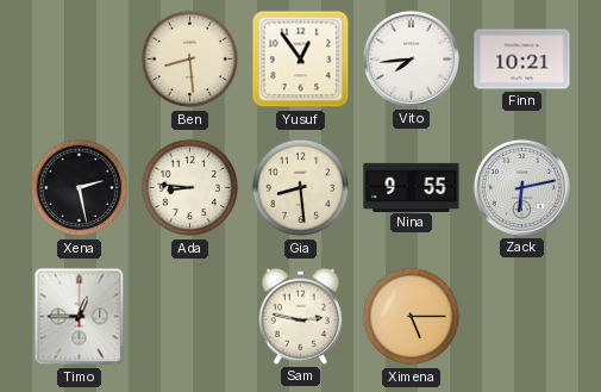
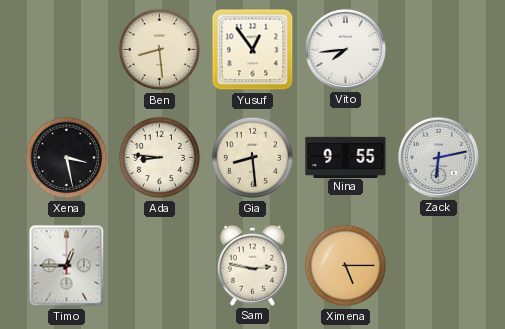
Finn: 10:21 -> none (522, 60)
Xena: 2:28 -> 3:28 (67, 158)
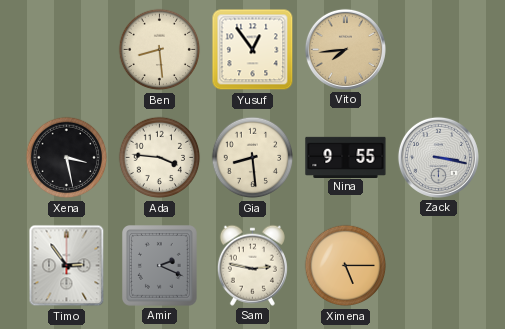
Vito dial: white -> champagne (345, 49)
Ada: 8:46 -> 3:46 (160, 158)
Zack: 6:13 -> 3:17 (438, 157)
Timo: 12:45 -> 2:54 (67, 266)
Amir: none -> 2:19 (160, 266)
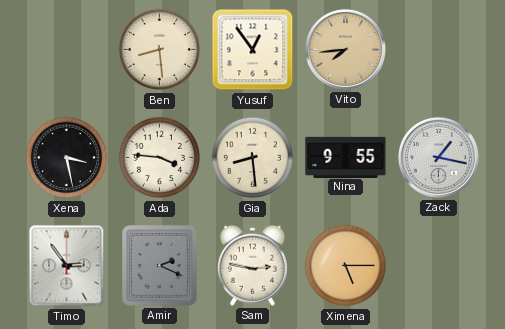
Zack: 3:17 -> 1:17 (438, 157)
